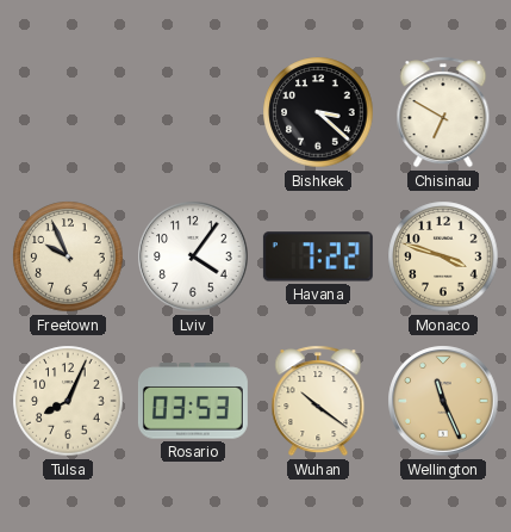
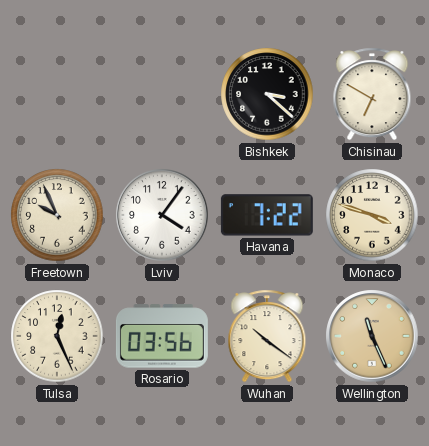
Tulsa: 8:04 -> 12:26 (57, 336)
Rosario: 03:53 -> 03:56 (162, 336)
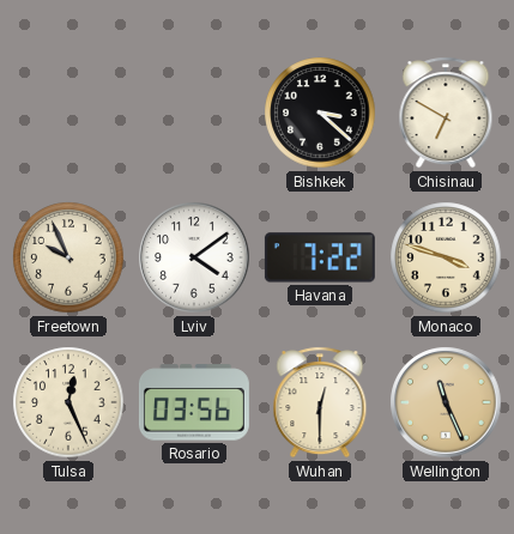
Lviv: 4:06 -> 4:09 (194, 257)
Wuhan: 10:21 -> 12:30 (320, 402)
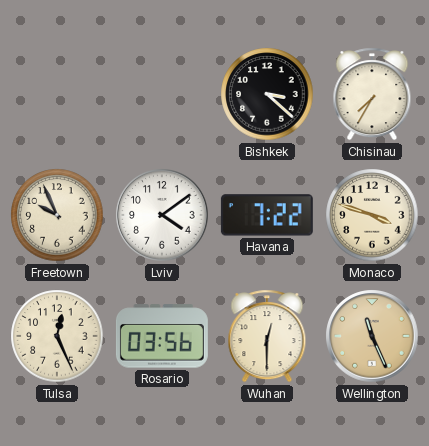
Chisinau: 6:50 -> 7:35 (372, 94)
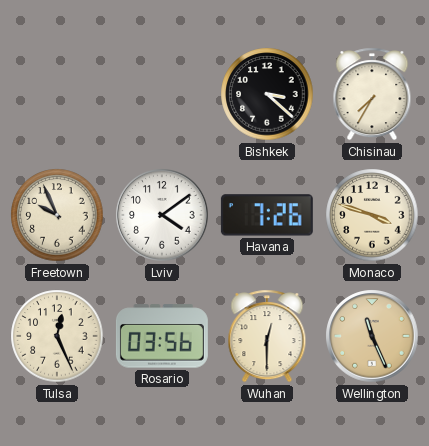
Havana: 7:22 -> 7:26 (267, 215)
